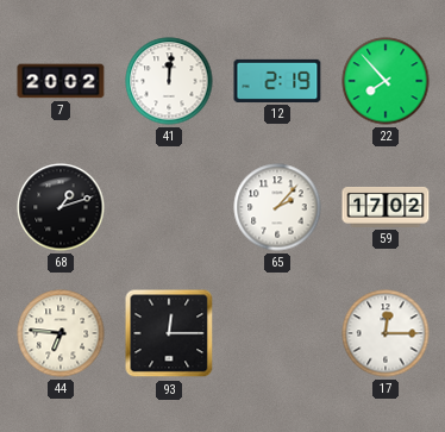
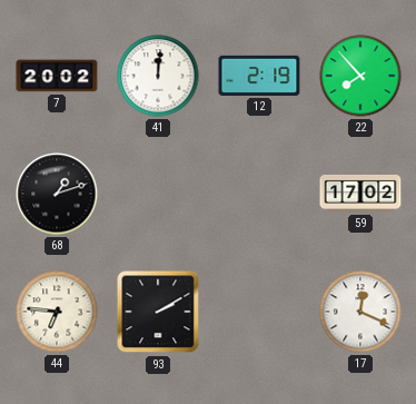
65: 2:07 -> none (277, 207)
93: 12:15 -> 2:10 (158, 312)
17: 12:15 -> 12:19 (360, 312)
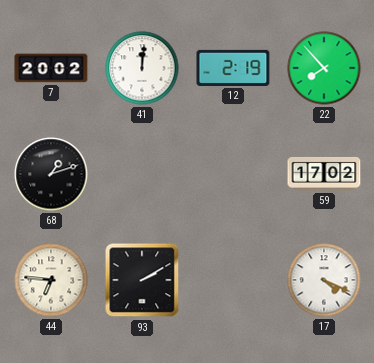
17: 12:19 -> 4:19 (324, 280)
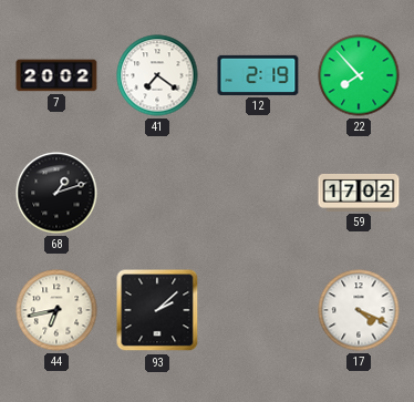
41: 12:01 -> 7:21 (157, 75)
44: 6:46 -> 6:43 (56, 310)
93: 2:10 -> 2:08 (157, 310)
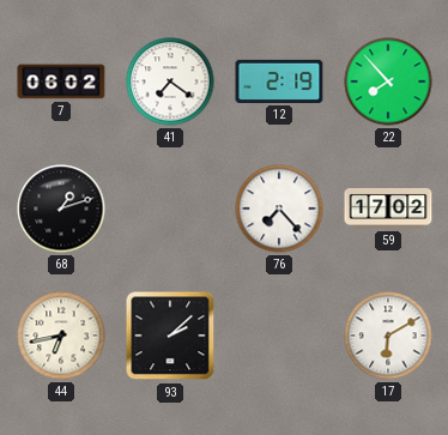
7: 20:02 -> 06:02 (61, 81)
76: none -> 7:23 (279, 209)
17: 4:19 -> 6:10 (388, 336)
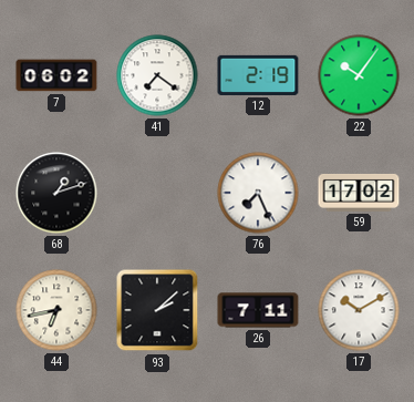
22: 7:53 -> 10:06 (359, 75)
76: 7:23 -> 7:26 (258, 193)
26: none -> 7:11 (258, 310)
17: 6:10 -> 10:10 (359, 310)
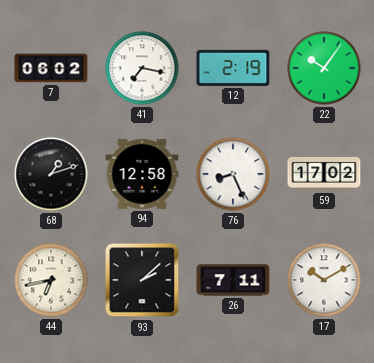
41: 7:21 -> 7:17 (142, 68)
94: none -> 12:58 (142, 174)
76: 7:26 -> 8:26 (233, 174)
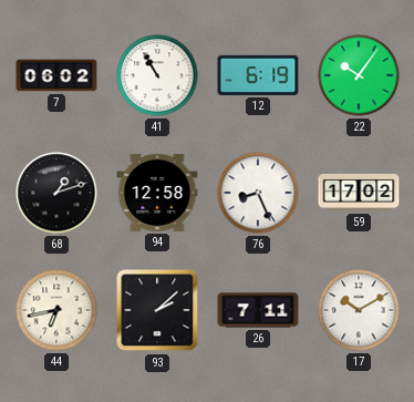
41: 7:17 -> 10:55 (157, 75)
12: 2:19 -> 6:19 (258, 75)
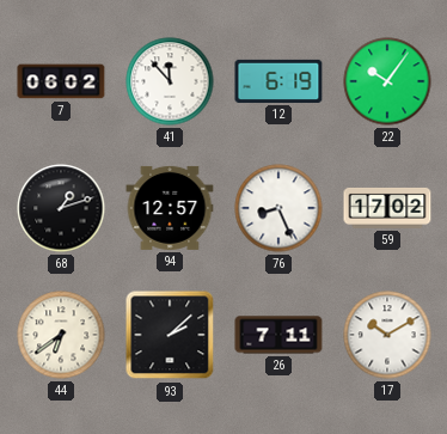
41: 10:55 -> 11:53 (170, 81)
94: 12:58 -> 12:57 (170, 208)
44: 6:43 -> 6:39 (61, 335)
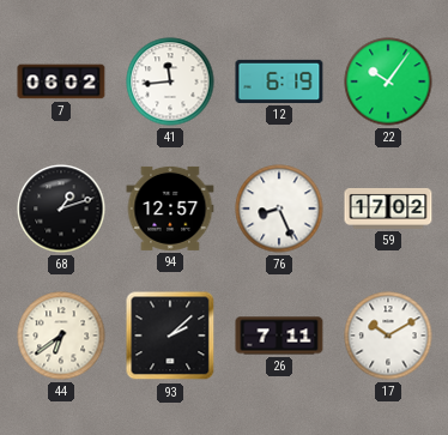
41: 11:53 -> 11:44 (170, 81)
